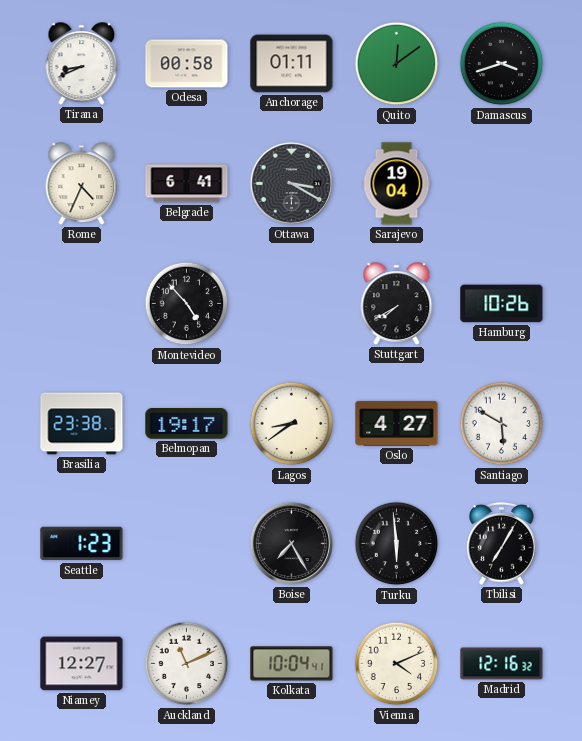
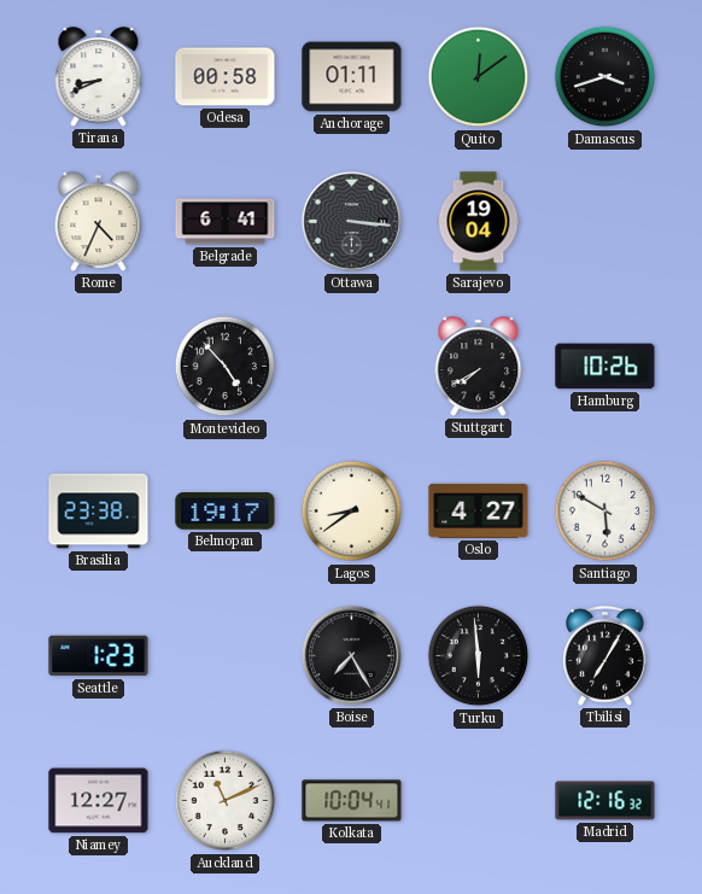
Ottawa: 3:20 -> 3:16 (351, 221)
Vienna: 4:11 -> none (397, 664)
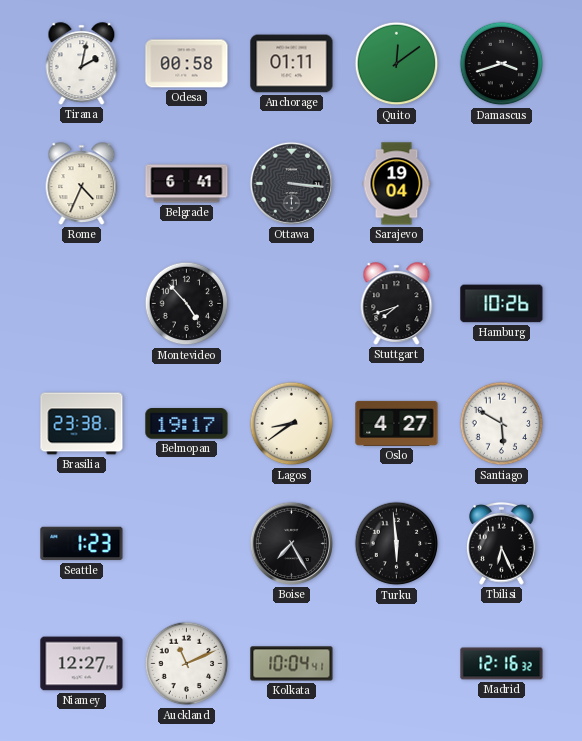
Tirana: 8:41 -> 2:02 (82, 64)
Stuttgart: 7:40 -> 7:42 (397, 304)
Tbilisi: 7:05 -> 6:26 (502, 543)
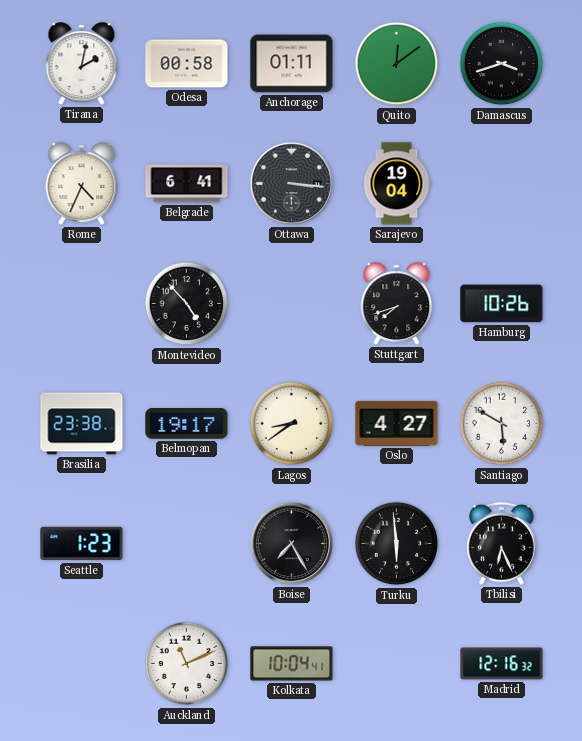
Niamey: 12:27 -> none (82, 664)
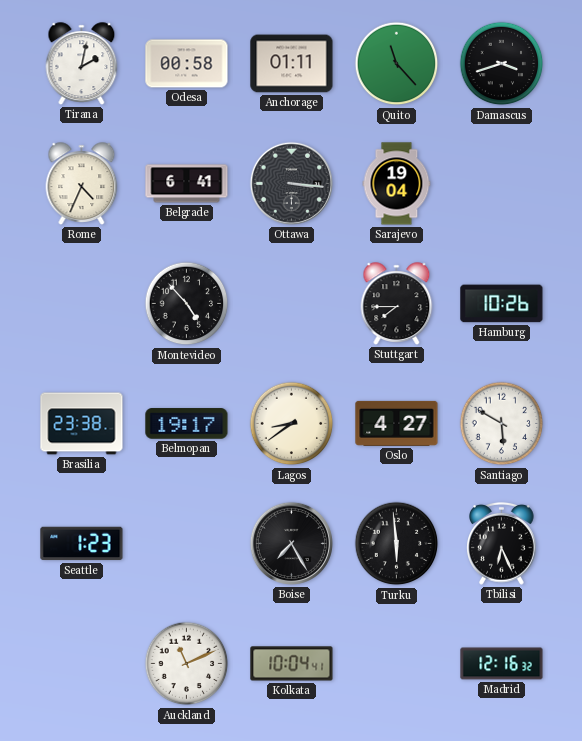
Quito: 12:09 -> 11:23 (397, 64)
Stuttgart: 7:42 -> 7:45 (397, 304)
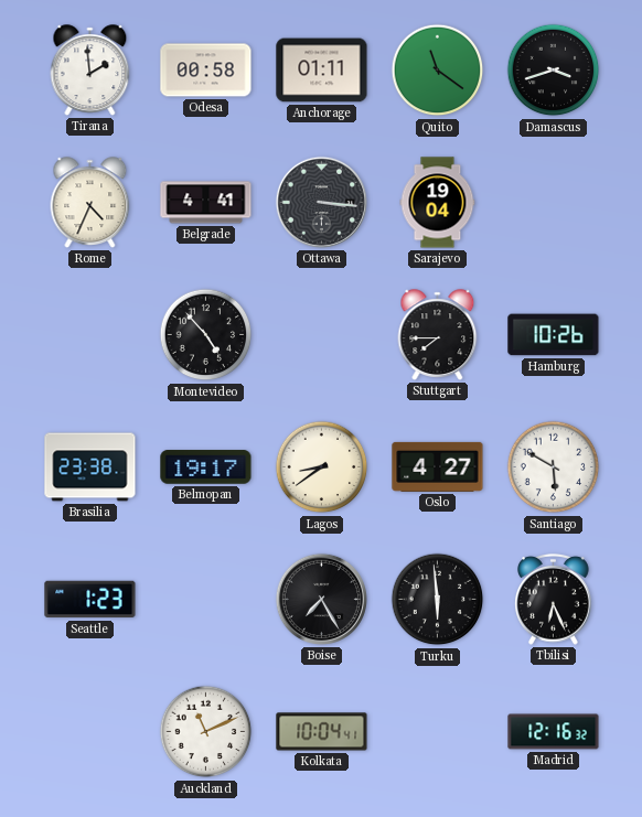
Tirana: 2:02 -> 1:59 (90, 71)
Quito: 11:23 -> 11:21 (438, 71)
Belgrade: 6:41 -> 4:41 (206, 203)
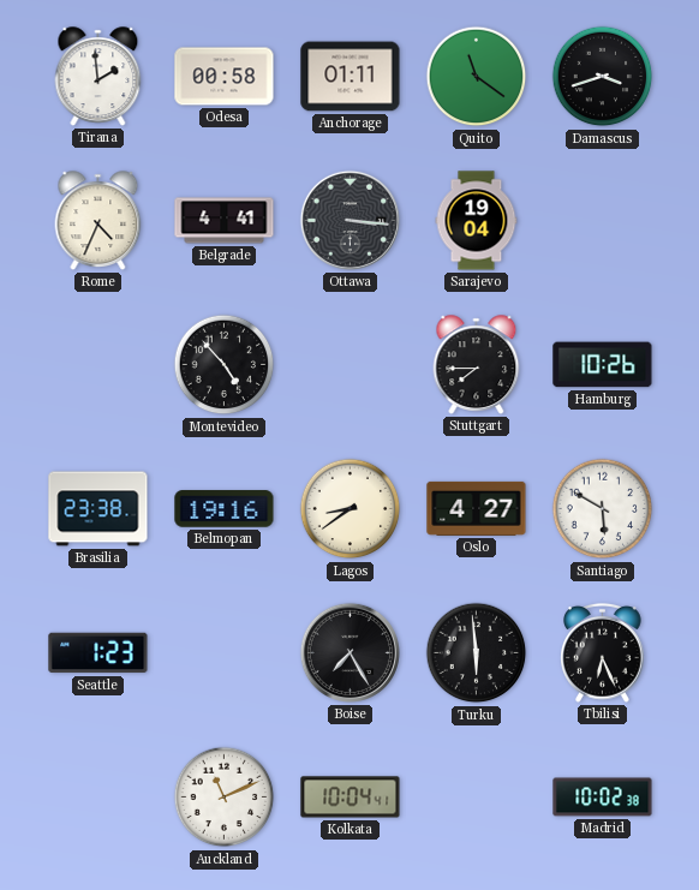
Belmopan: 19:17 -> 19:16 (225, 509)
Madrid: 12:16 -> 10:02 (603, 798)
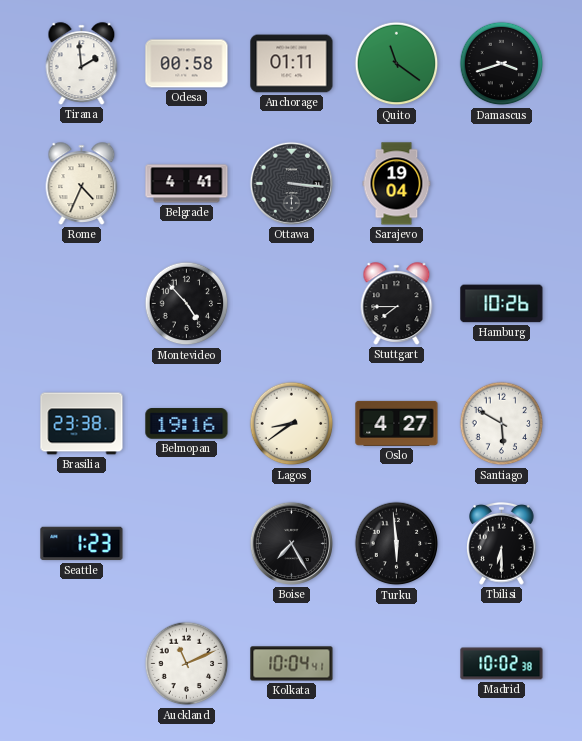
Tbilisi: 6:26 -> 6:30 (502, 543)
